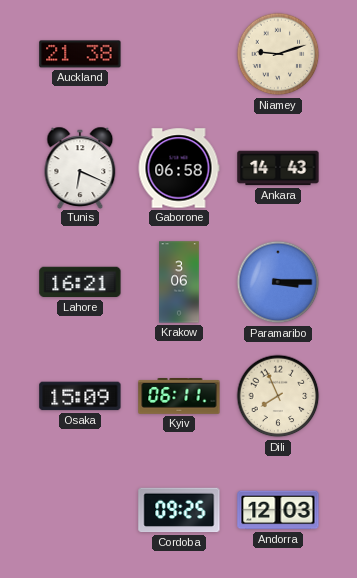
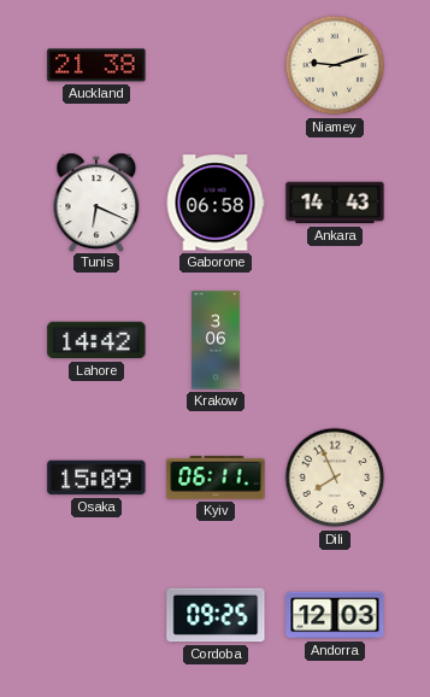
Lahore: 16:21 -> 14:42 (96, 340)
Paramaribo: 3:15 -> none (278, 282)
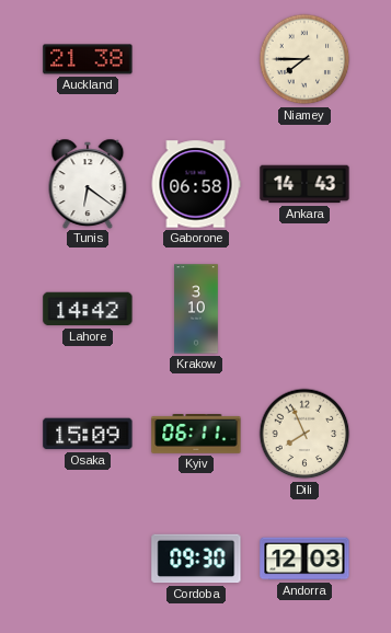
Niamey: 9:12 -> 7:45 (304, 59)
Tunis: 6:19 -> 6:21 (88, 183)
Krakow: 3:06 -> 3:10 (196, 309)
Cordoba: 09:25 -> 09:30 (196, 559)
